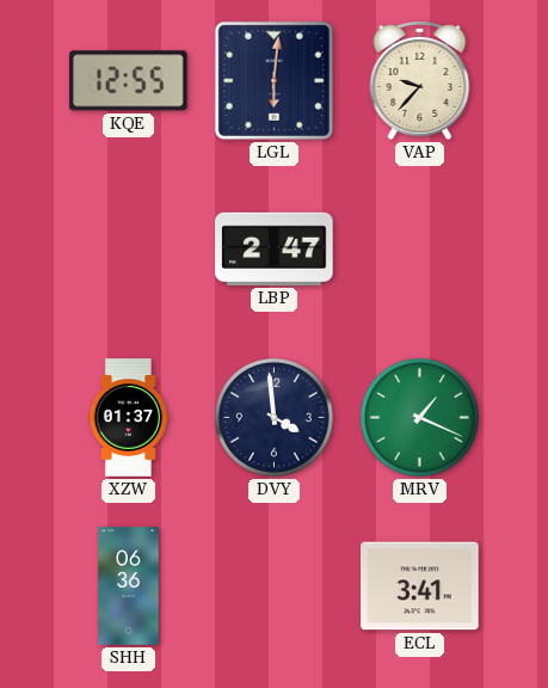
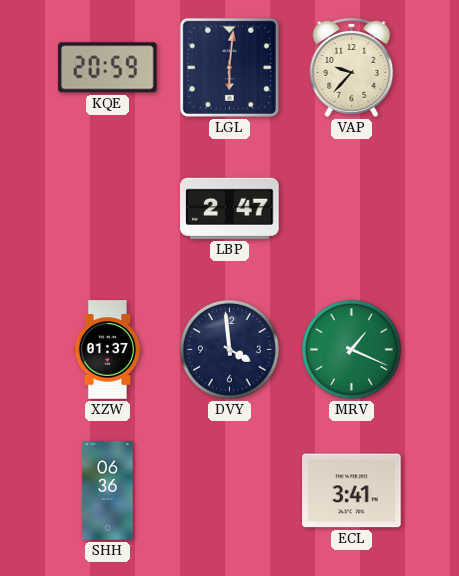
KQE: 12:55 -> 20:59 (108, 68)
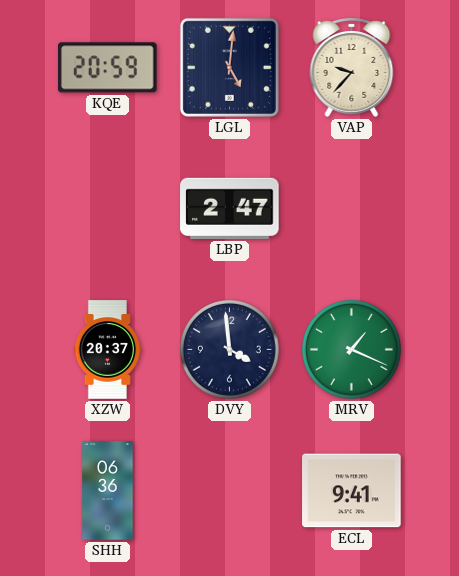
LGL: 6:01 -> 5:01 (229, 67)
XZW: 01:37 -> 20:37 (108, 350)
ECL: 3:41 -> 9:41 (352, 491)
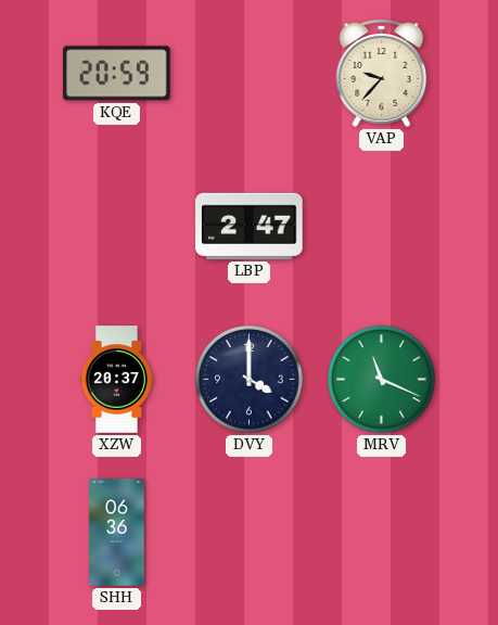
LGL: 5:01 -> none (229, 67)
DVY: 3:59 -> 4:00 (250, 380)
MRV: 1:19 -> 11:19 (382, 380)
ECL: 9:41 -> none (352, 491)
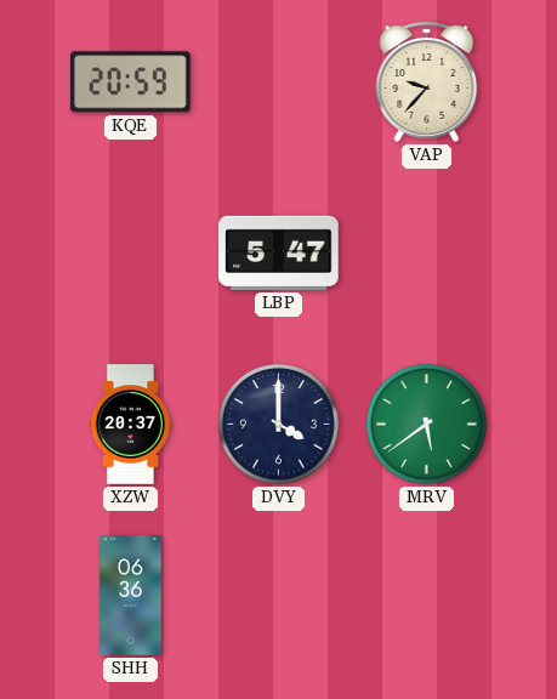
LBP: 2:47 -> 5:47 (279, 252)
MRV: 11:19 -> 5:39 (427, 425)
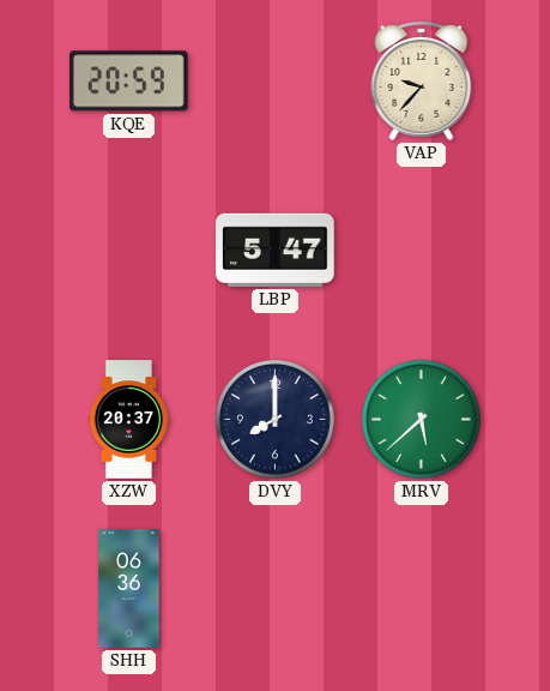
DVY: 4:00 -> 8:00 (276, 420)
MRV: 5:39 -> 5:38 (422, 420)
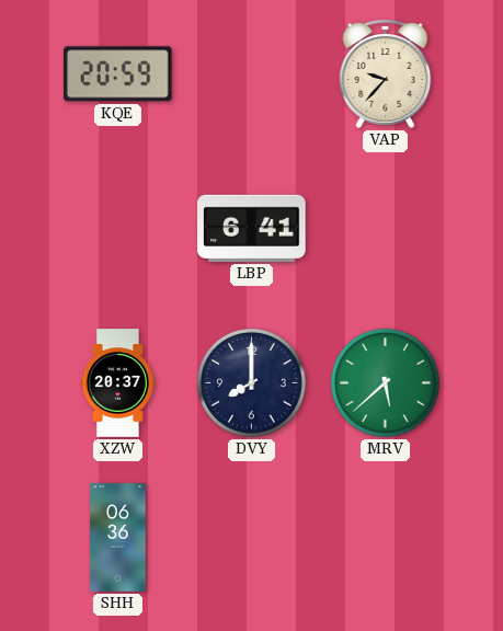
LBP: 5:47 -> 6:41 (252, 228)
